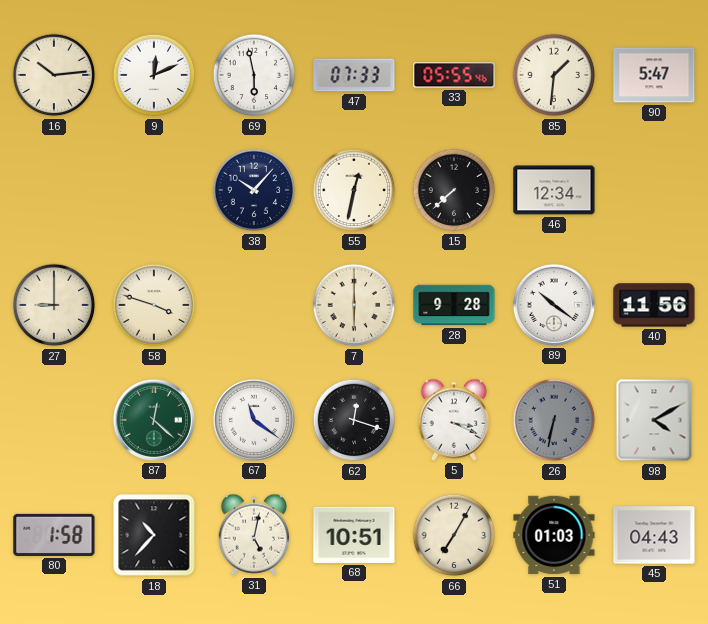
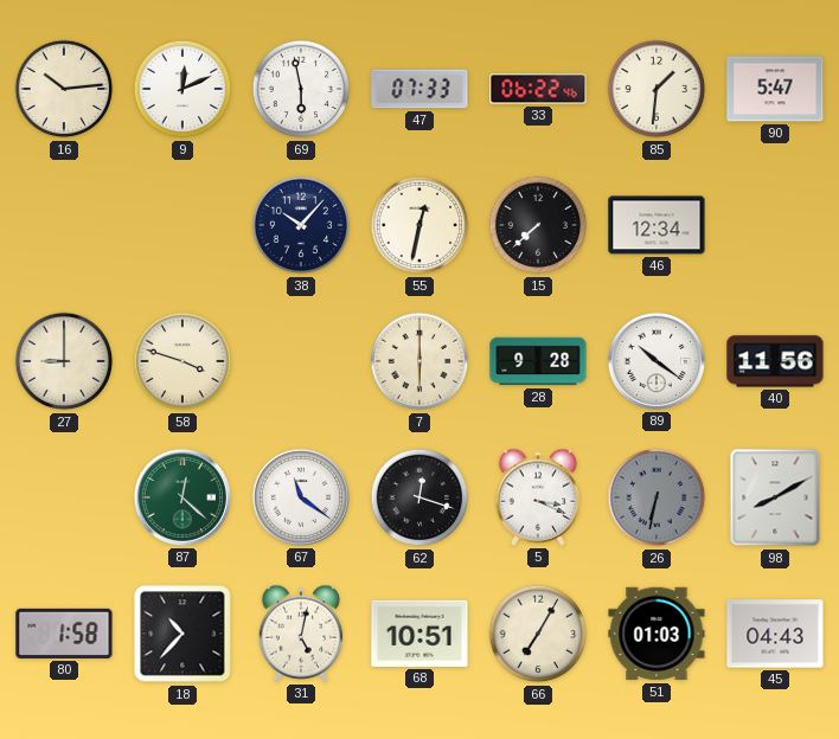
33: 05:55 -> 06:22 (538, 89)
98: 4:10 -> 8:10 (775, 497)
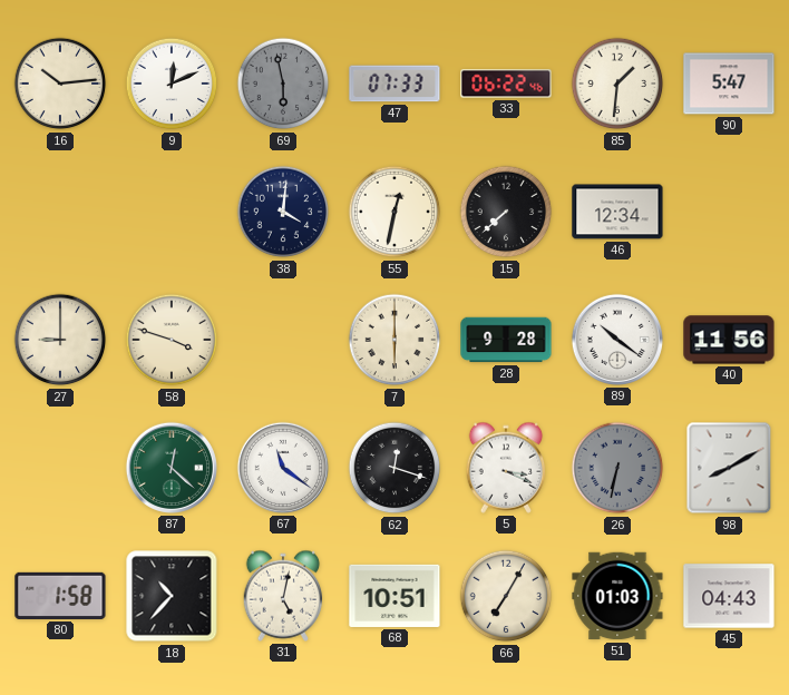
69 dial: white -> grey (283, 84)
38: 10:07 -> 4:01 (283, 212)
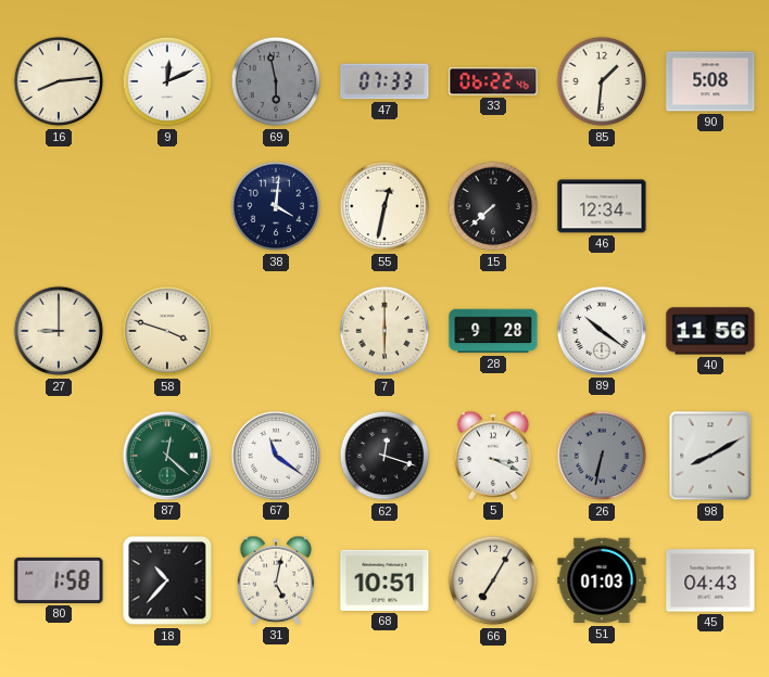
16: 10:14 -> 8:14 (59, 81)
90: 5:47 -> 5:08 (710, 81)
